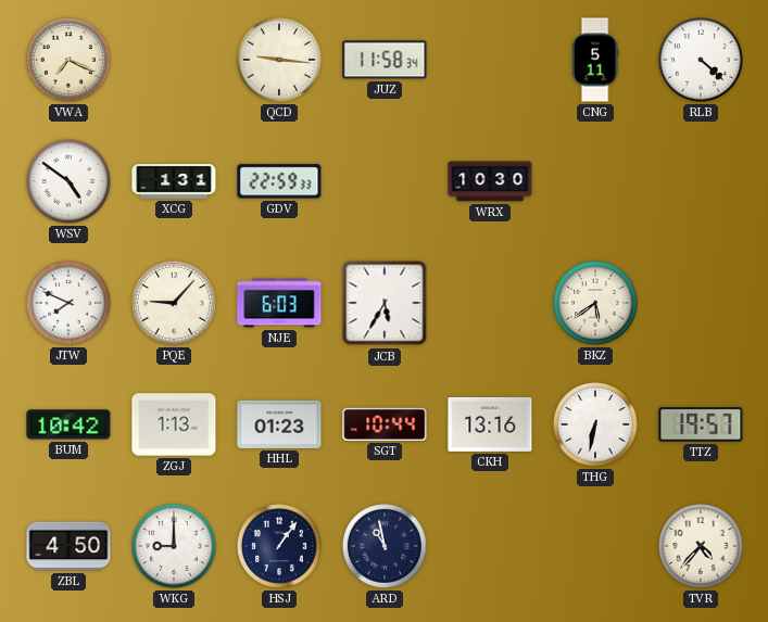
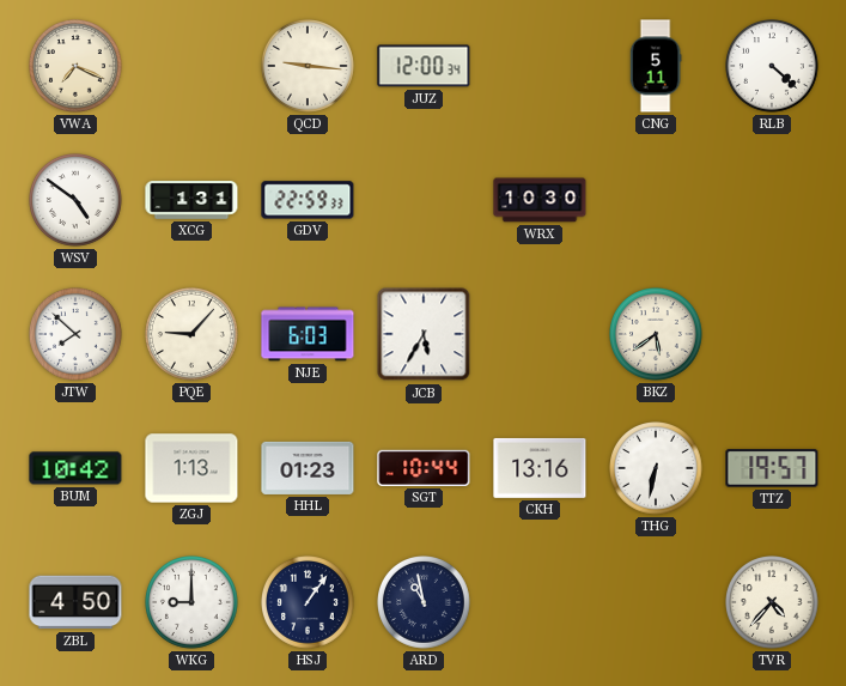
JUZ: 11:58 -> 12:00 (424, 66)
JTW: 7:49 -> 7:52 (77, 335)
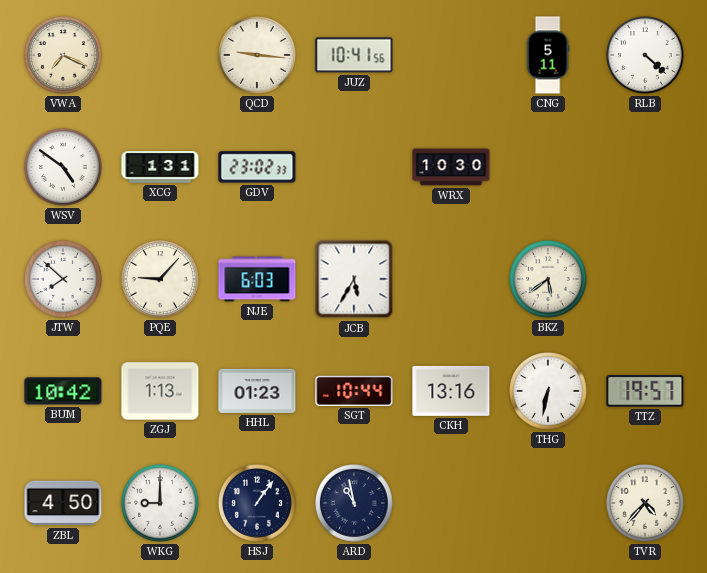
JUZ: 12:00 -> 10:41 (354, 55)
GDV: 22:59 -> 23:02 (257, 167)
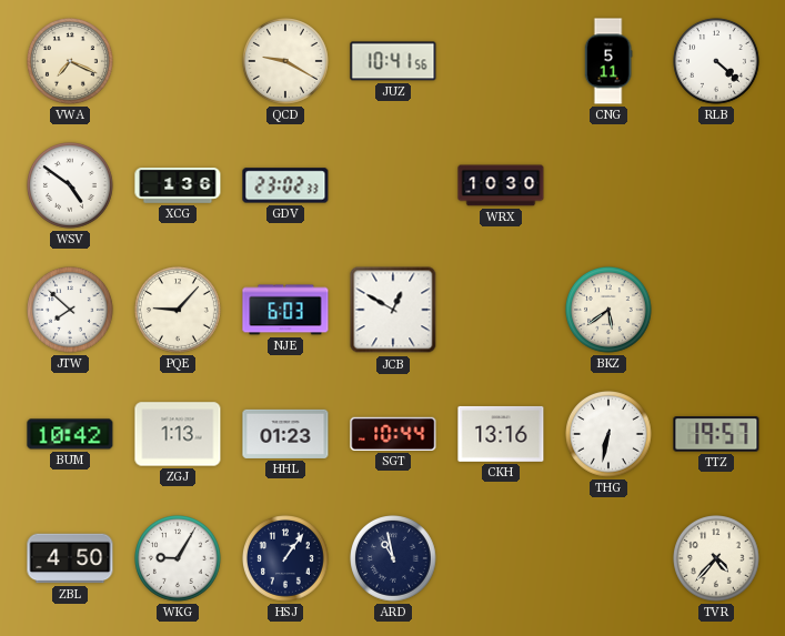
QCD: 9:16 -> 9:20 (286, 62)
XCG: 1:31 -> 1:36 (178, 186)
JCB: 5:35 -> 12:50 (393, 310)
WKG: 9:00 -> 9:05 (179, 559)
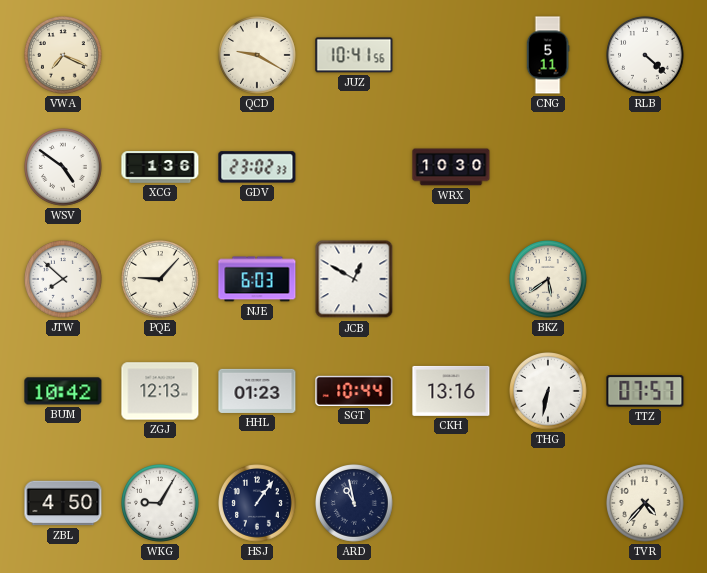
ZGJ: 1:13 -> 12:13 (160, 391)
TTZ: 19:57 -> 07:57 (645, 391)
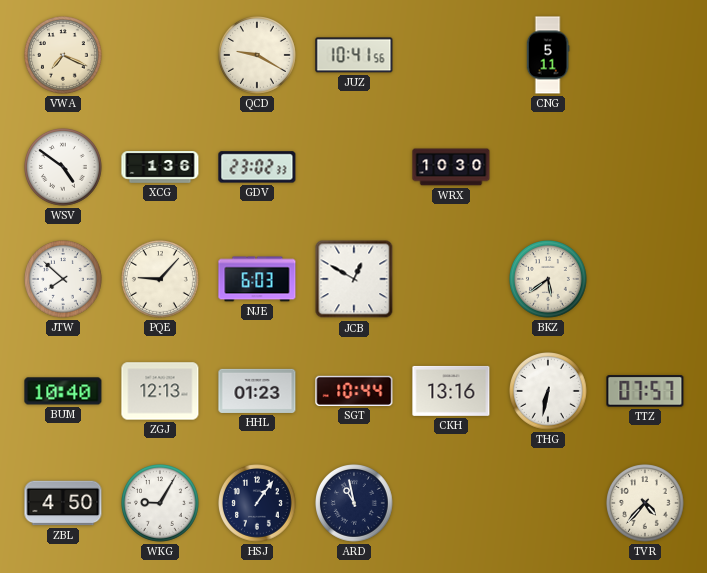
RLB: 4:22 -> none (646, 56)
BUM: 10:42 -> 10:40 (63, 391)
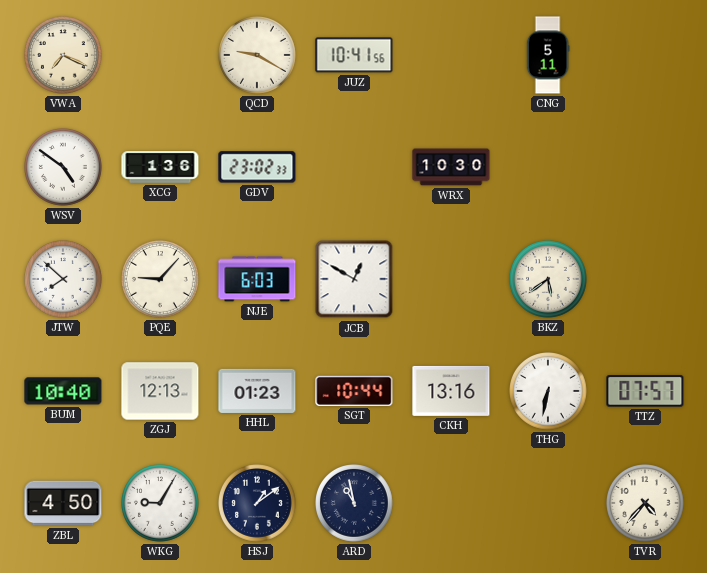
HSJ: 1:06 -> 1:09 (258, 504)
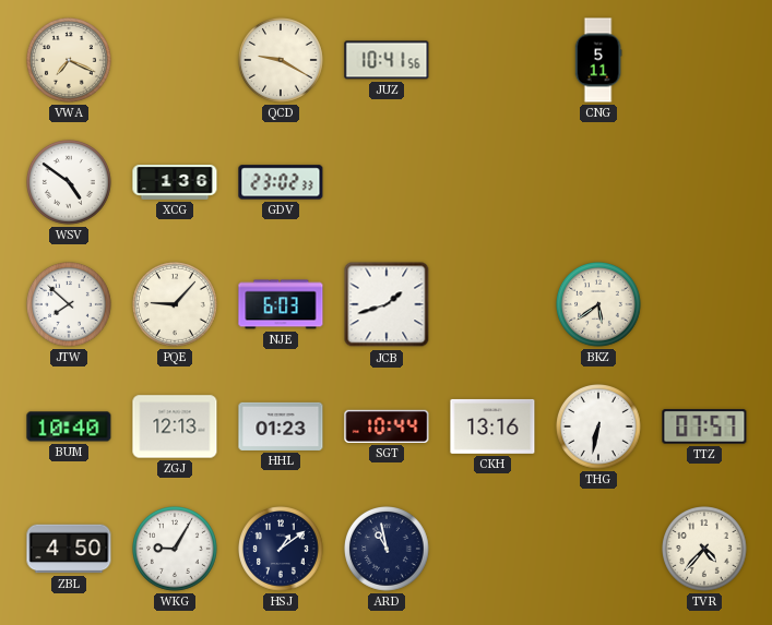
WRX: 10:30 -> none (451, 167)
JCB: 12:50 -> 1:42 (387, 304)
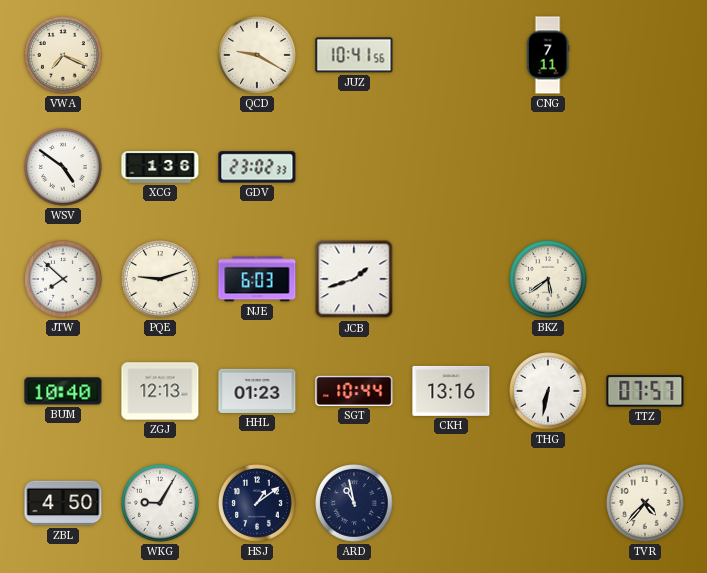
CNG: 5:11 -> 7:11 (548, 55)
PQE: 9:07 -> 9:12 (161, 280)
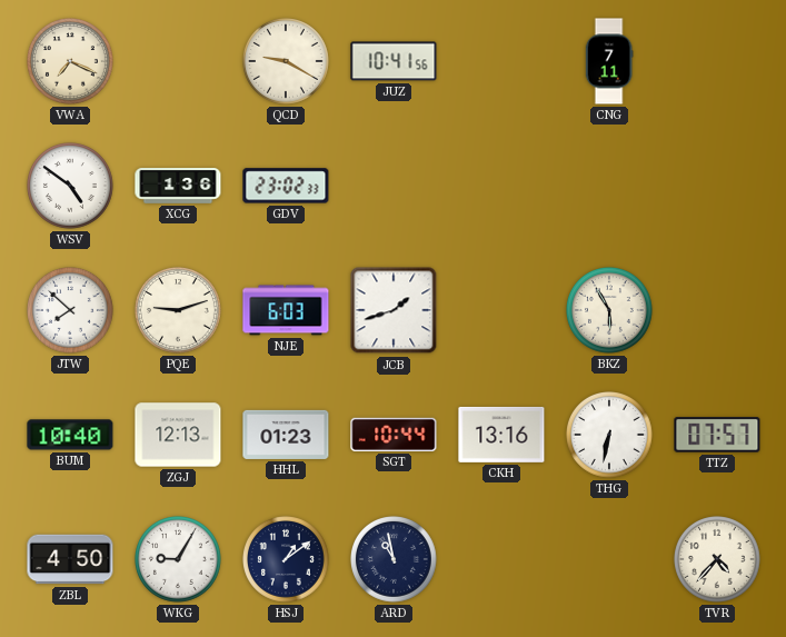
BKZ: 5:39 -> 5:55 (610, 311)
